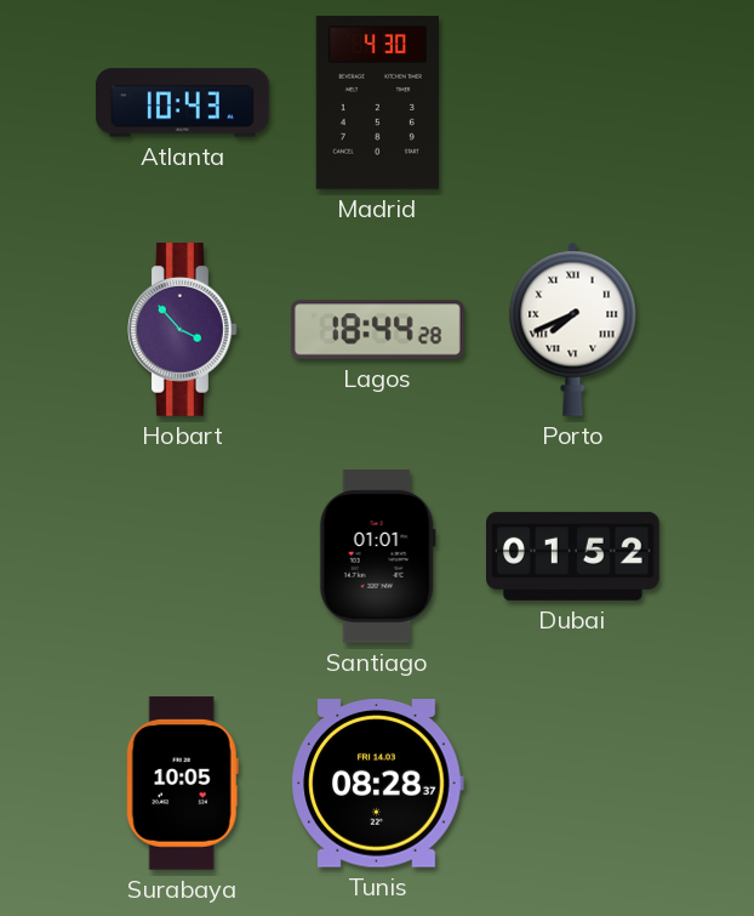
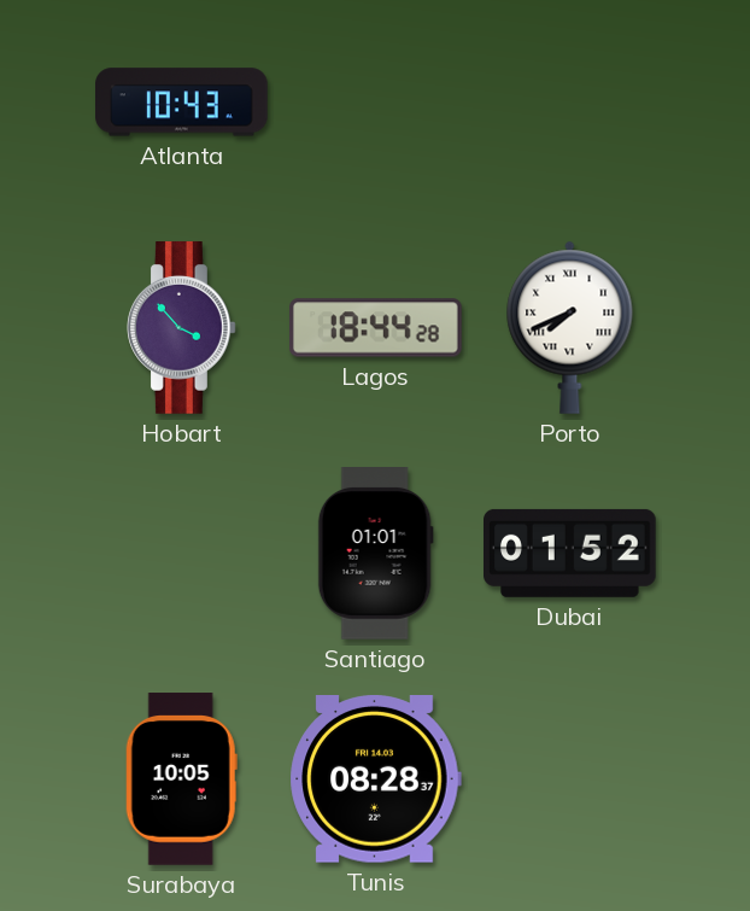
Madrid: 4:30 -> none (377, 103)
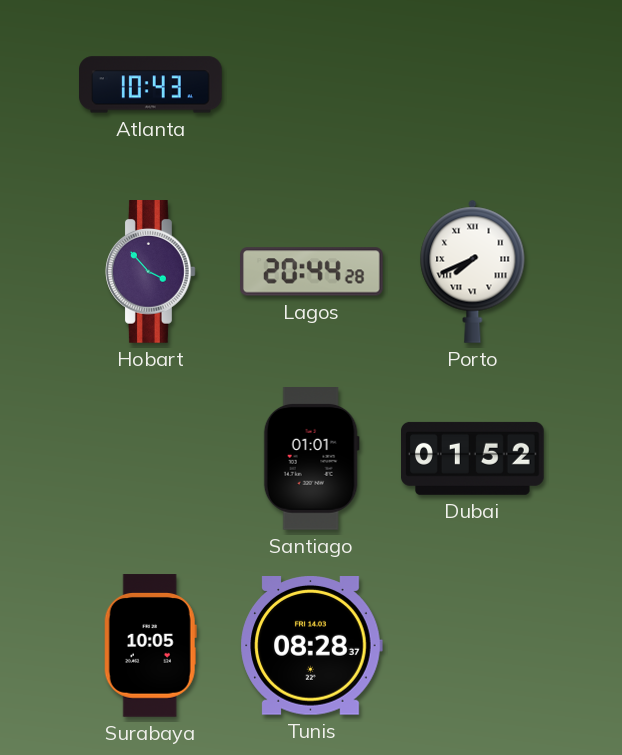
Lagos: 18:44 -> 20:44 (312, 272)
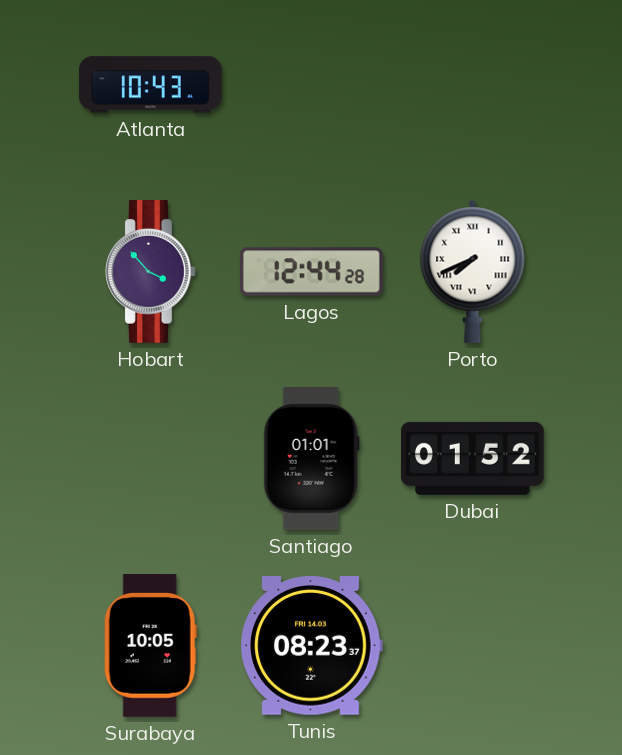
Lagos: 20:44 -> 12:44 (312, 272)
Tunis: 08:28 -> 08:23 (311, 646)
